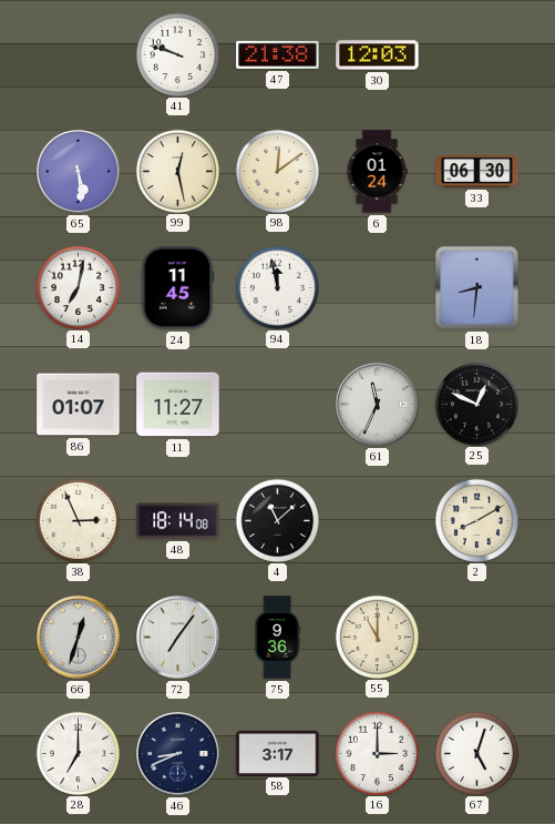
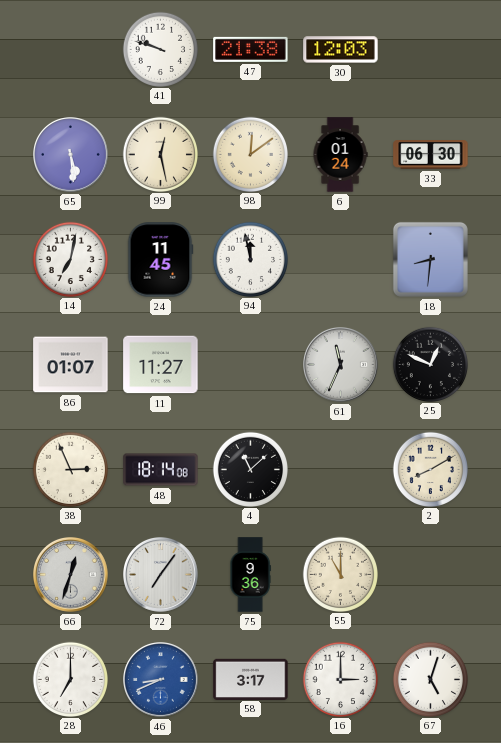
46 dial: navy -> blue (161, 680)
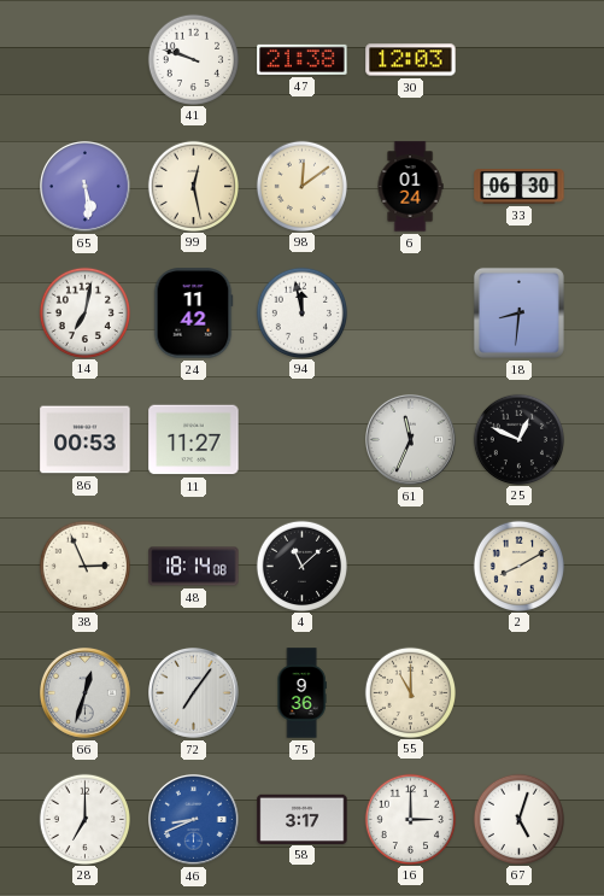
24: 11:45 -> 11:42 (193, 314)
86: 01:07 -> 00:53 (86, 440)
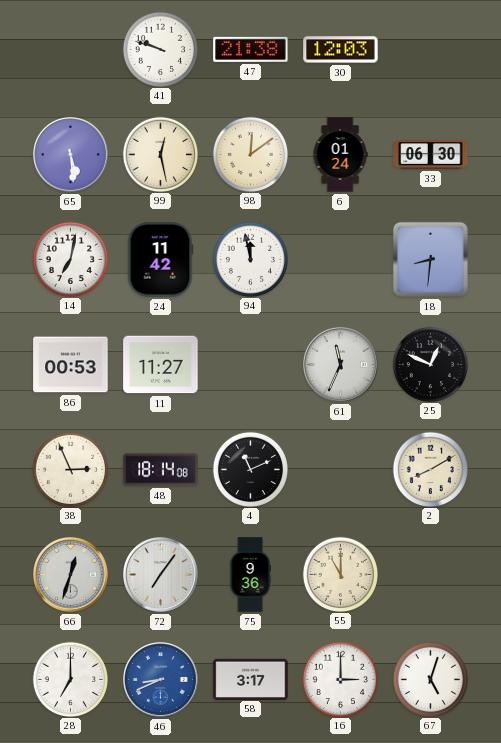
4: 11:08 -> 11:11 (250, 469)
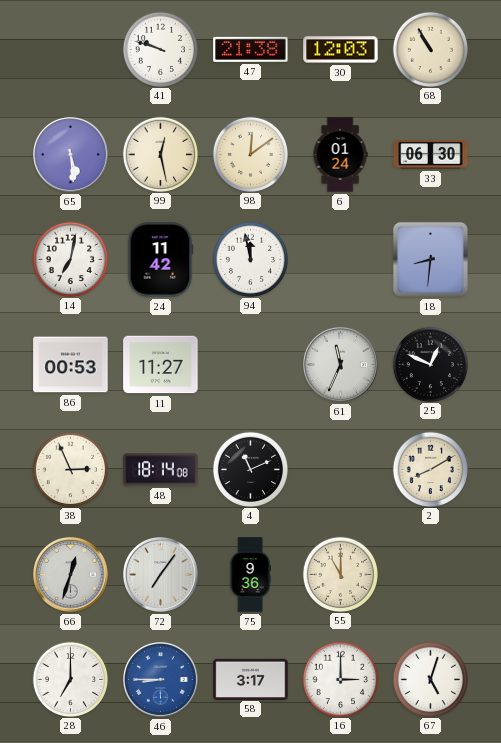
68: none -> 10:55 (430, 49)
46: 8:41 -> 8:45 (161, 680)
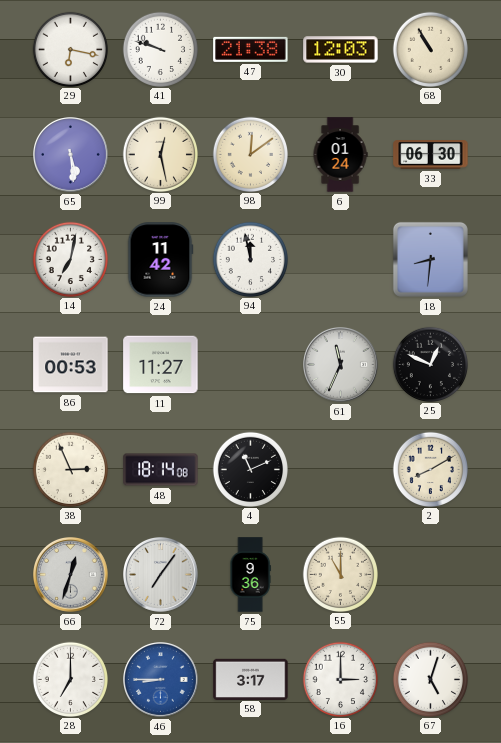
29: none -> 6:17 (70, 49)
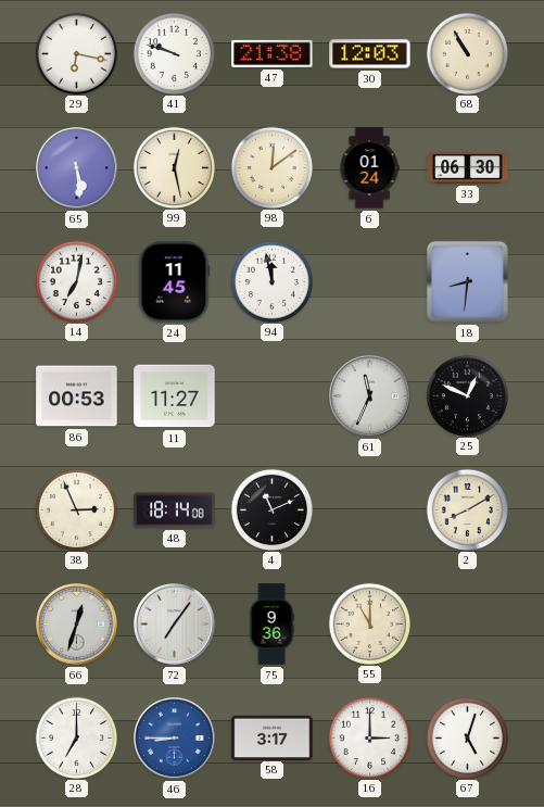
24: 11:42 -> 11:45 (174, 282)
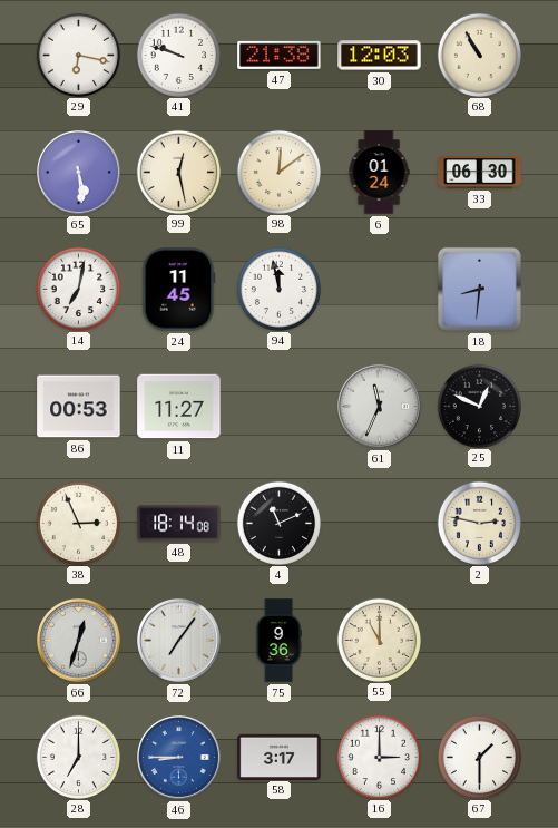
2: 8:10 -> 2:47 (479, 523)
67: 5:03 -> 1:30 (479, 757)
